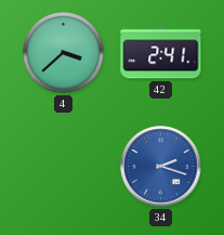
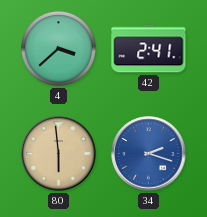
80: none -> 5:59 (59, 154)
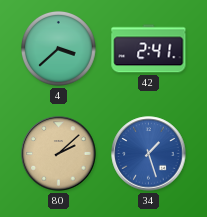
80: 5:59 -> 2:08 (59, 154)
34: 2:18 -> 1:27 (149, 154)
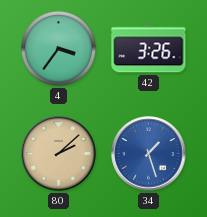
4: 3:38 -> 3:36 (58, 48)
42: 2:41 -> 3:26 (149, 49)
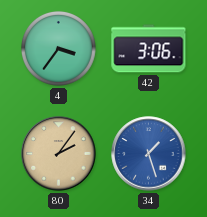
42: 3:26 -> 3:06 (149, 49)
80: 2:08 -> 2:06 (59, 154)
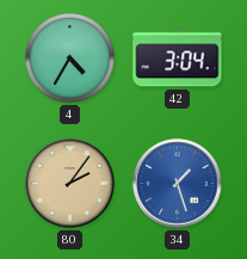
4: 3:36 -> 4:35 (69, 57)
42: 3:06 -> 3:04 (178, 58)
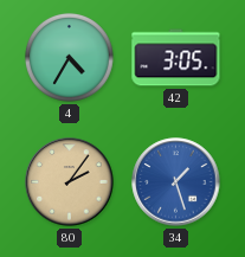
42: 3:04 -> 3:05 (176, 58)
